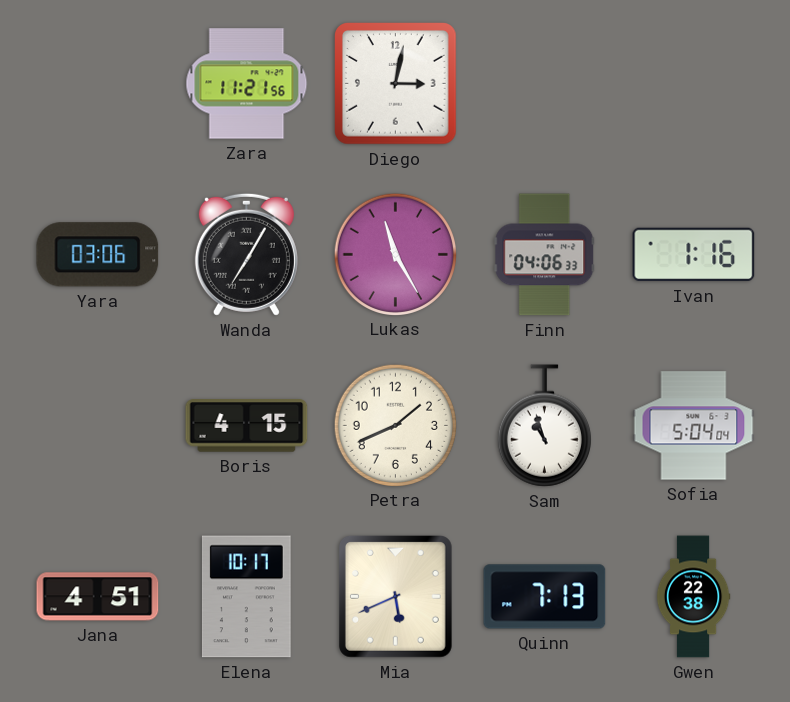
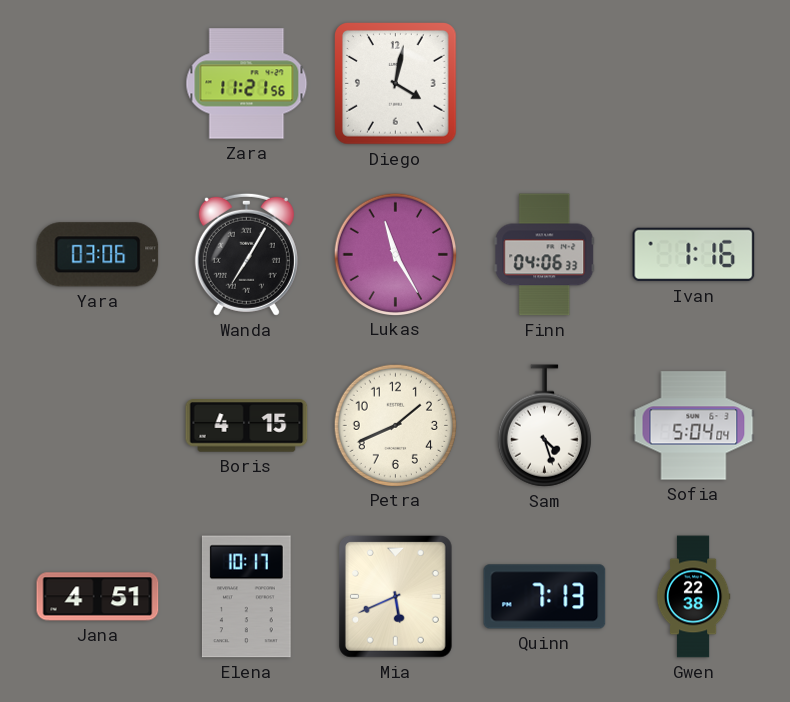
Diego: 3:02 -> 4:02 (396, 84)
Sam: 10:57 -> 4:27 (544, 426)
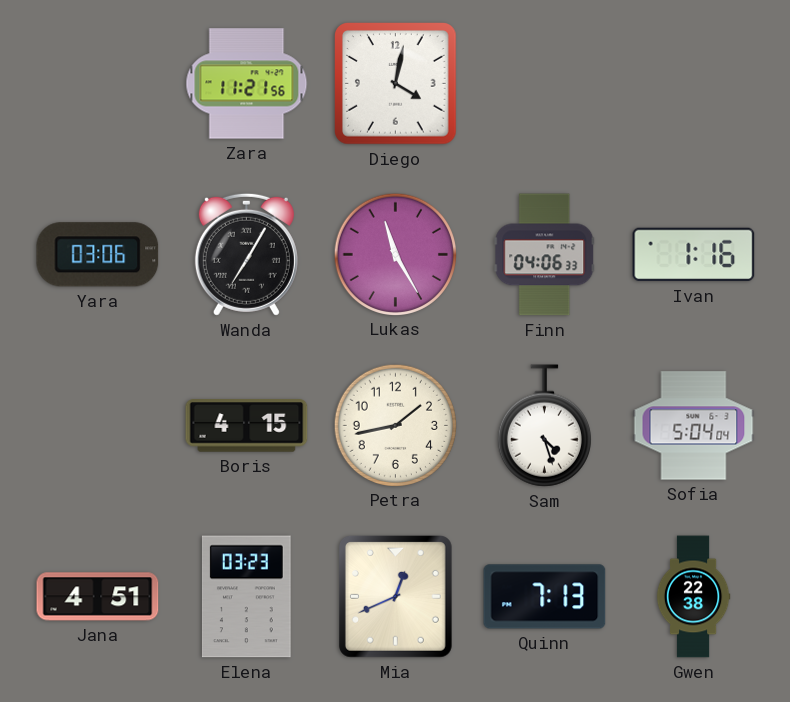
Petra: 1:41 -> 1:43 (395, 425)
Elena: 10:17 -> 03:23 (246, 597)
Mia: 5:41 -> 12:41 (395, 596)
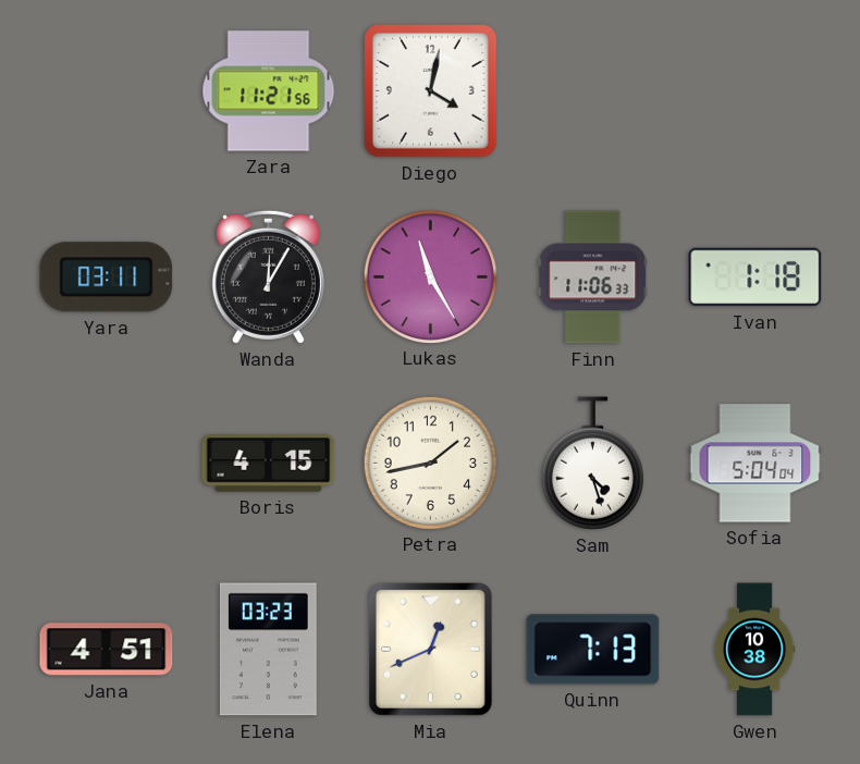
Yara: 03:06 -> 03:11 (107, 278)
Wanda: 7:05 -> 12:05 (268, 276)
Finn: 04:06 -> 11:06 (593, 278)
Ivan: 1:16 -> 1:18 (755, 278)
Gwen: 22:38 -> 10:38 (754, 650)
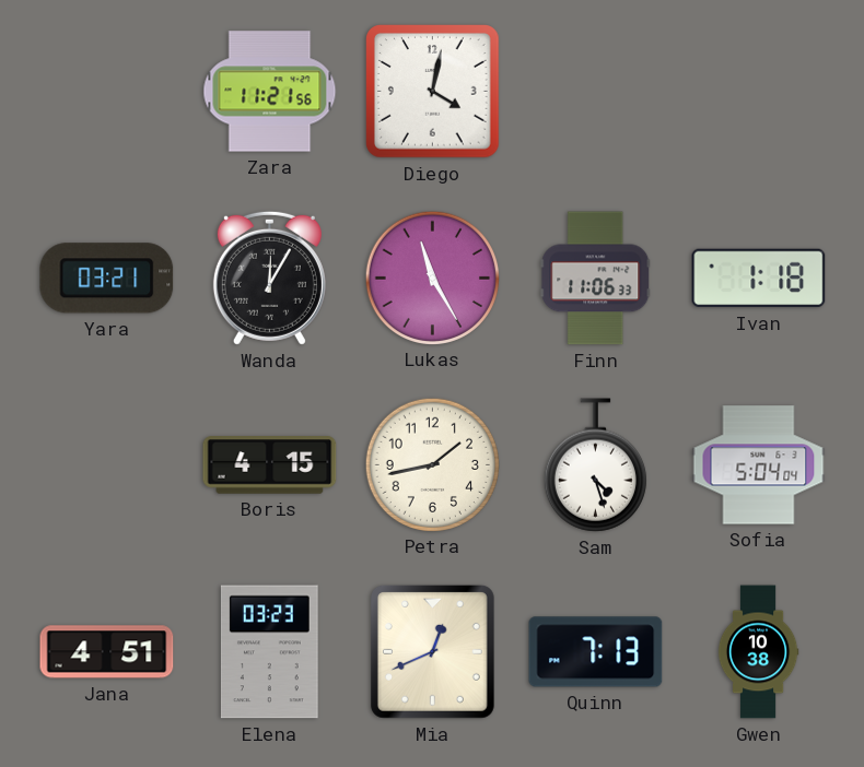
Yara: 03:11 -> 03:21 (107, 279)
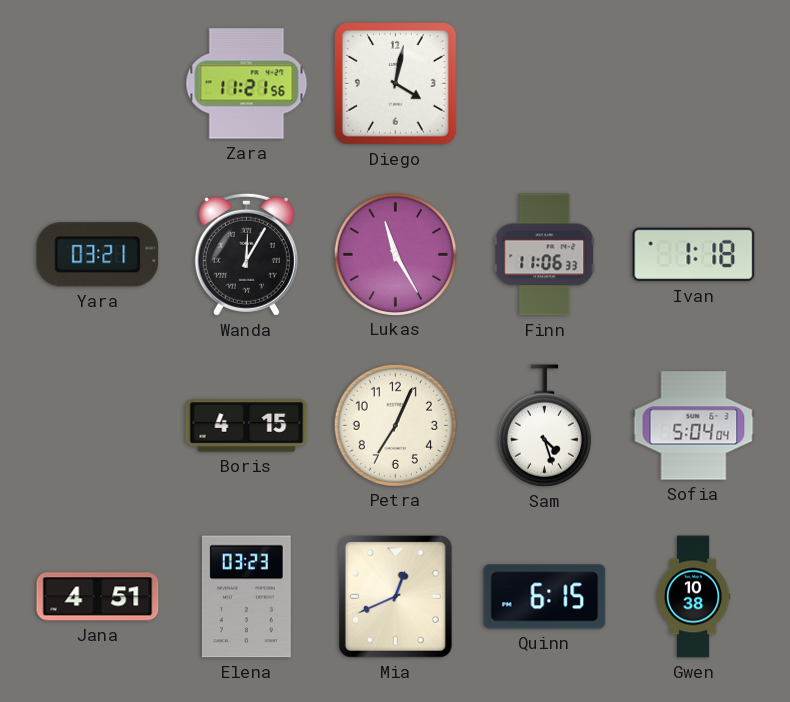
Petra: 1:43 -> 7:04 (395, 425)
Quinn: 7:13 -> 6:15 (545, 597)
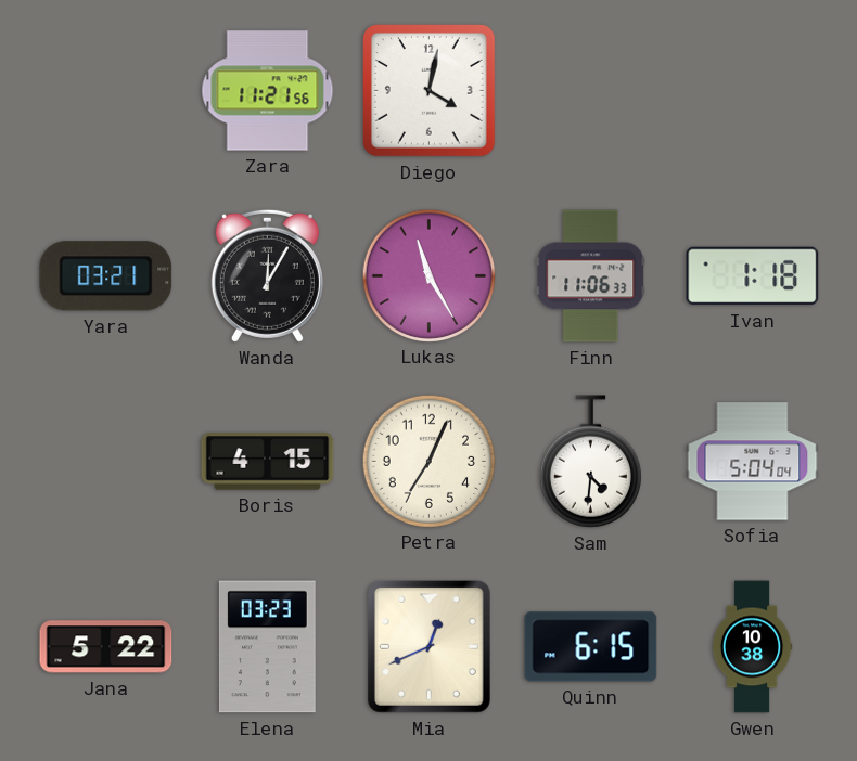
Sam: 4:27 -> 4:31 (590, 462)
Jana: 4:51 -> 5:22 (106, 647)
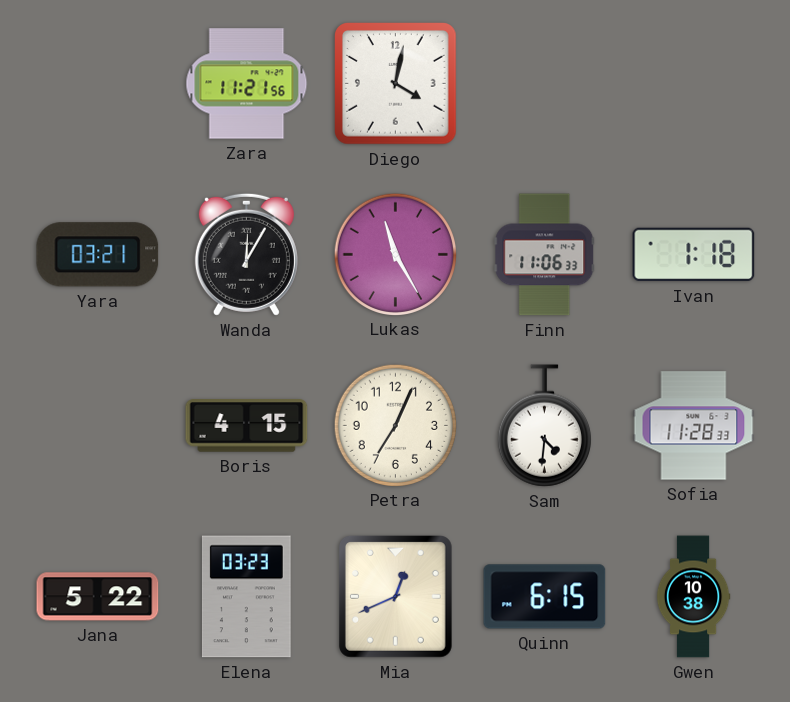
Sofia: 5:04 -> 11:28 (694, 426)
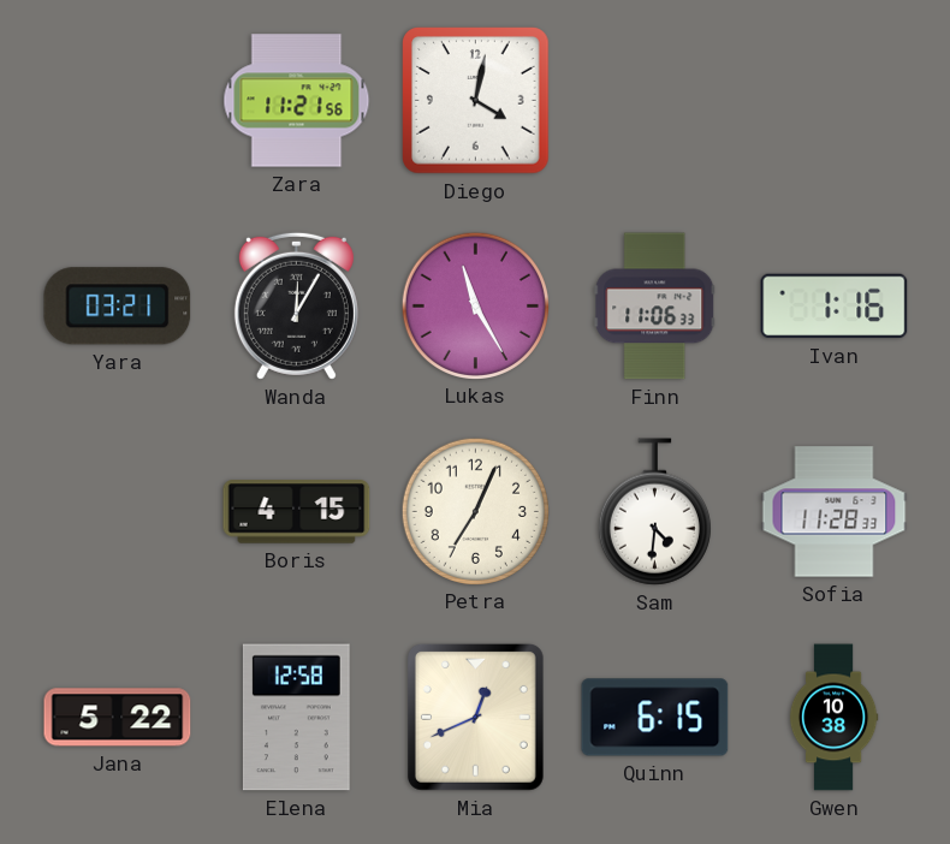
Ivan: 1:18 -> 1:16 (835, 307)
Elena: 03:23 -> 12:58 (296, 718)
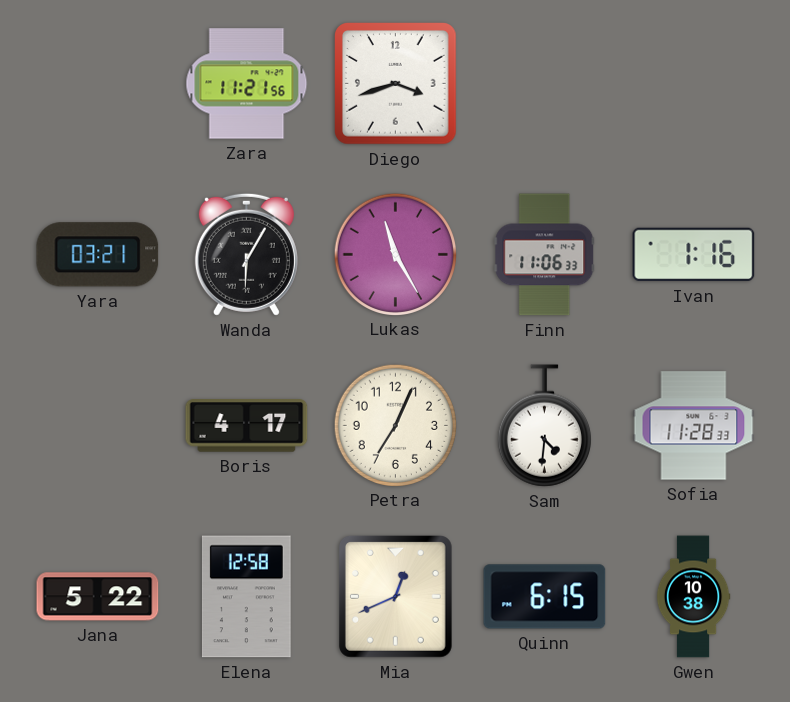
Diego: 4:02 -> 3:42 (396, 84)
Wanda: 12:05 -> 6:05 (246, 254)
Boris: 4:15 -> 4:17 (247, 426)
